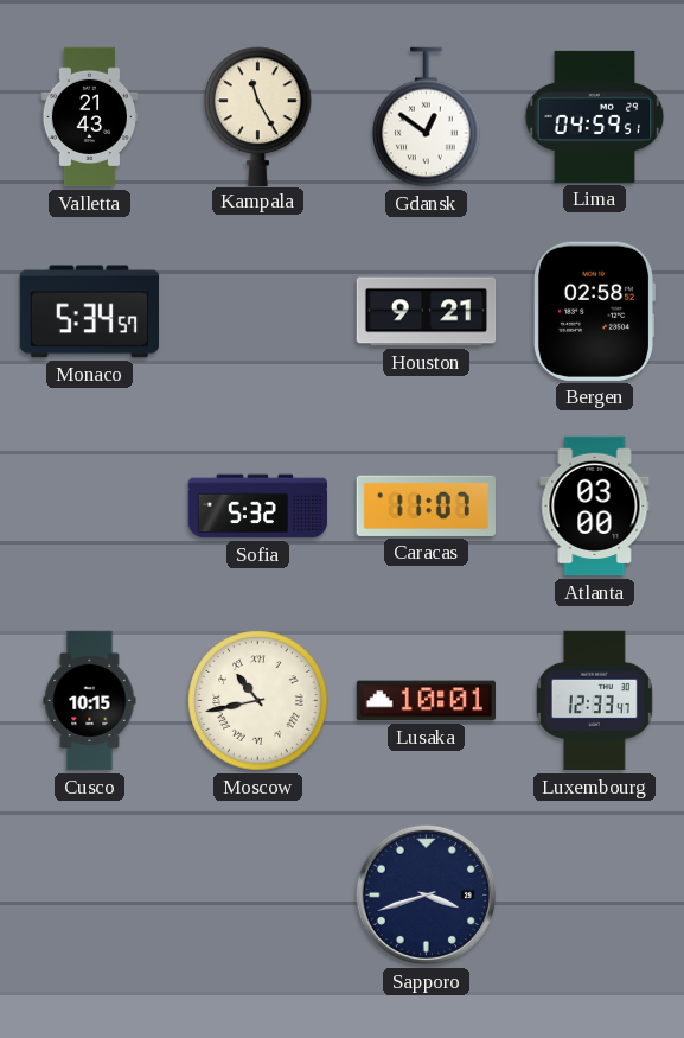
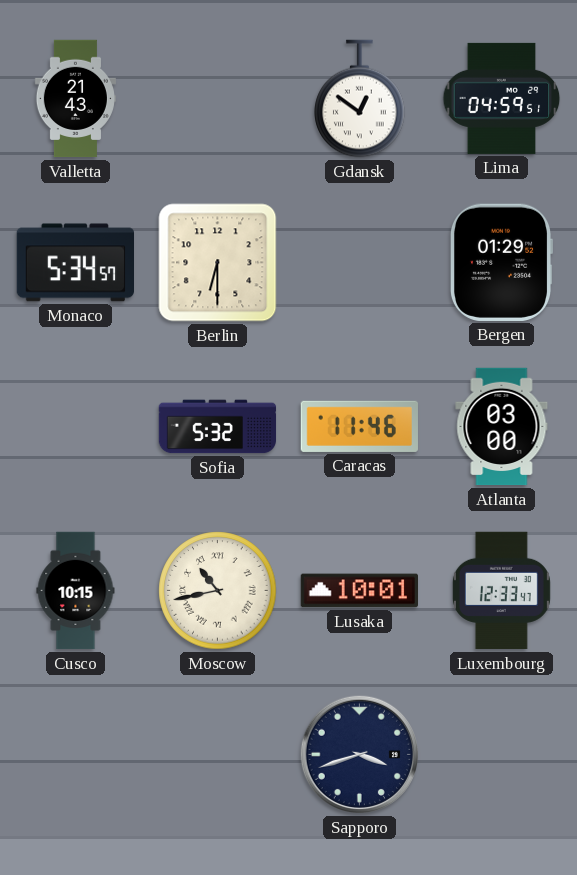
Kampala: 11:25 -> none (258, 116)
Berlin: none -> 6:30 (218, 263)
Houston: 9:21 -> none (427, 312)
Bergen: 02:58 -> 01:29 (500, 262)
Caracas: 11:07 -> 11:46 (359, 426)
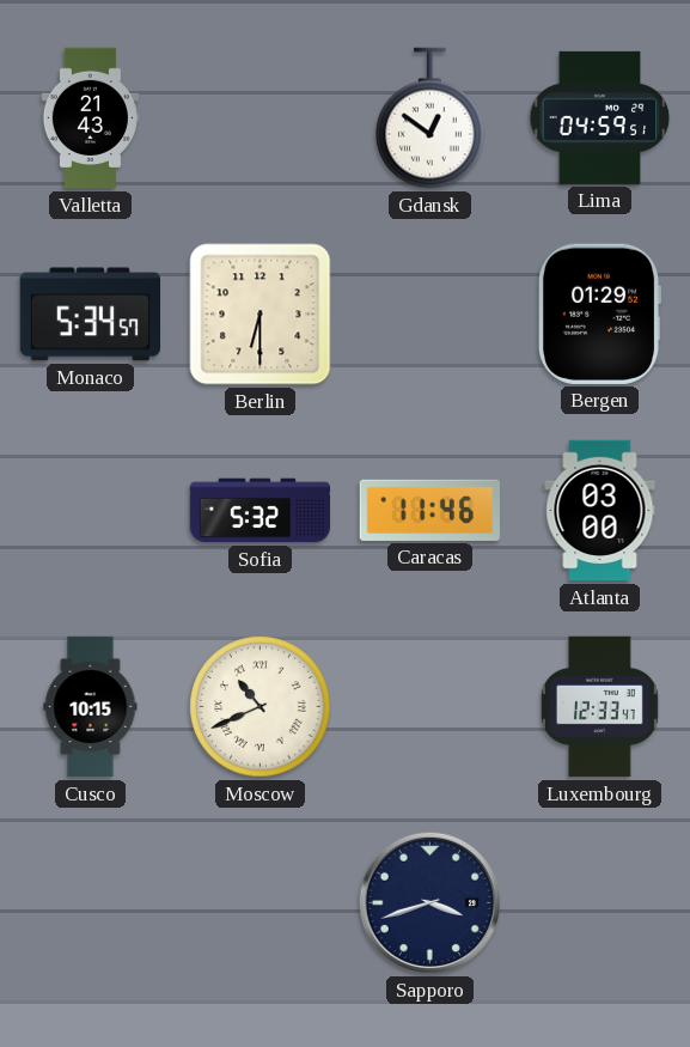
Moscow: 10:43 -> 10:41 (261, 707)
Lusaka: 10:01 -> none (359, 591)
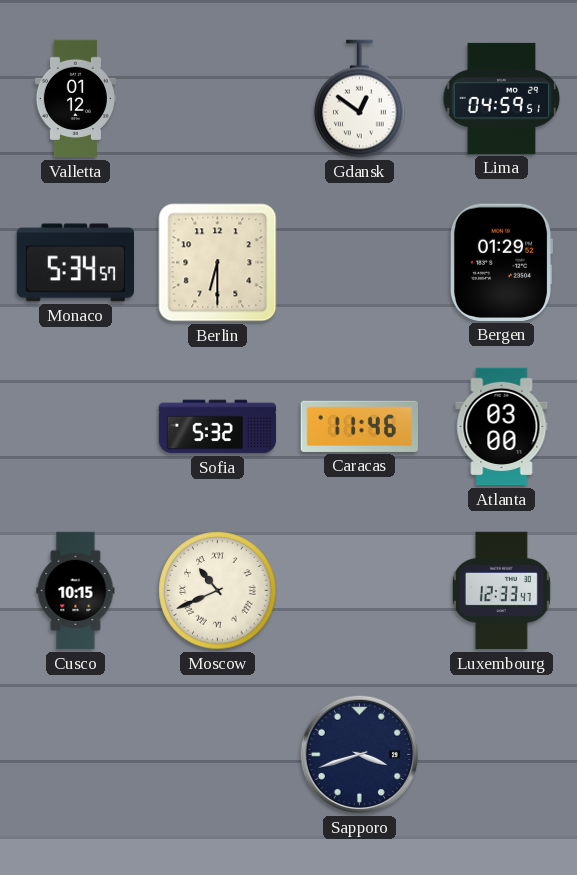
Valletta: 21:43 -> 01:12 (75, 99)
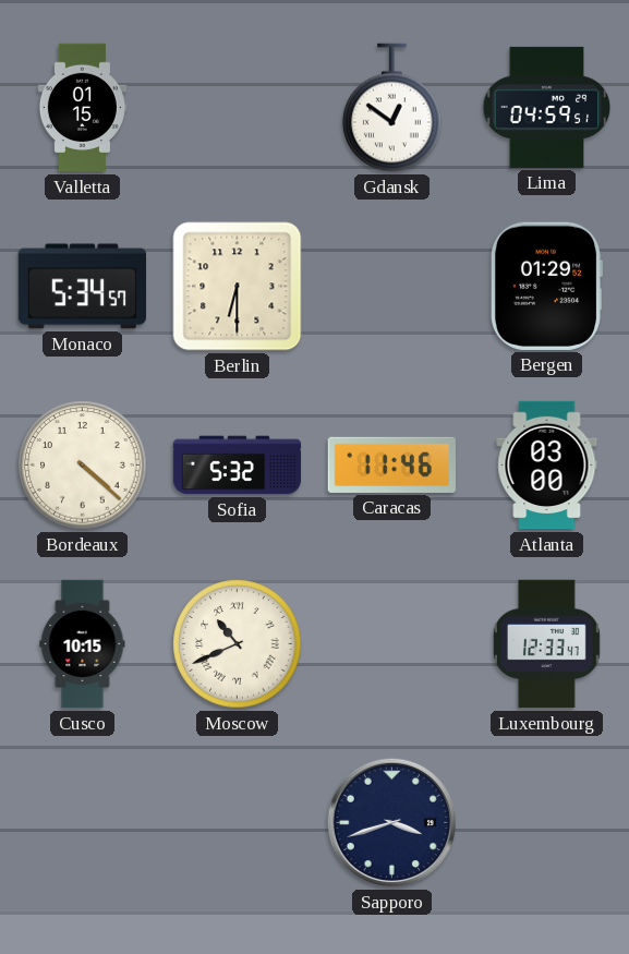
Valletta: 01:12 -> 01:15 (82, 108)
Bordeaux: none -> 4:22 (83, 466)
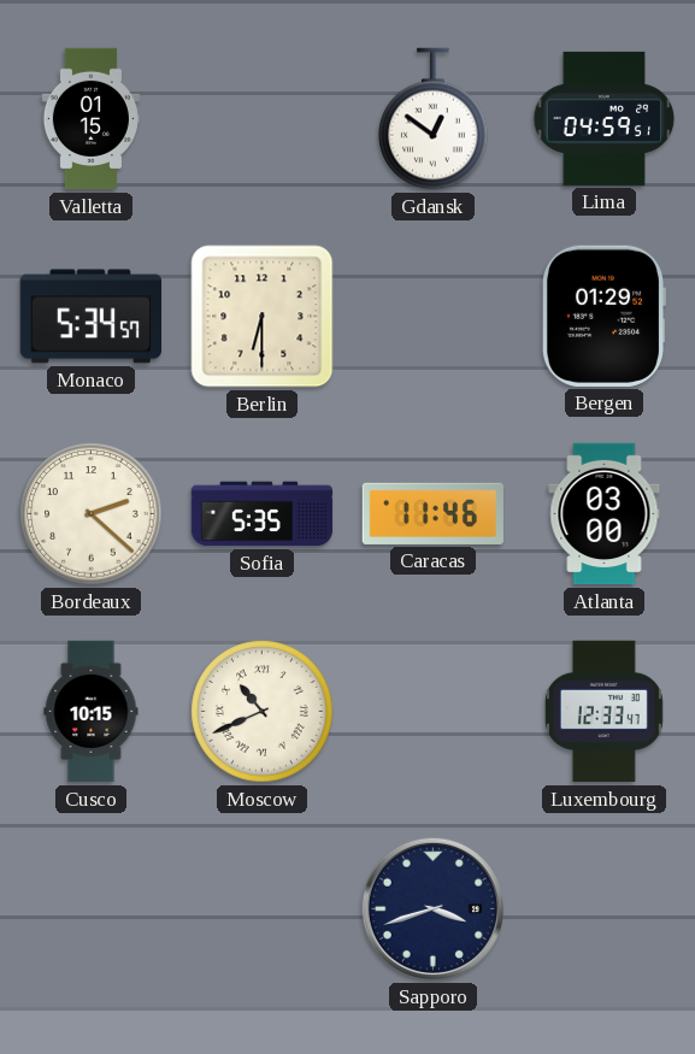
Bordeaux: 4:22 -> 2:22 (92, 514)
Sofia: 5:32 -> 5:35 (263, 514)
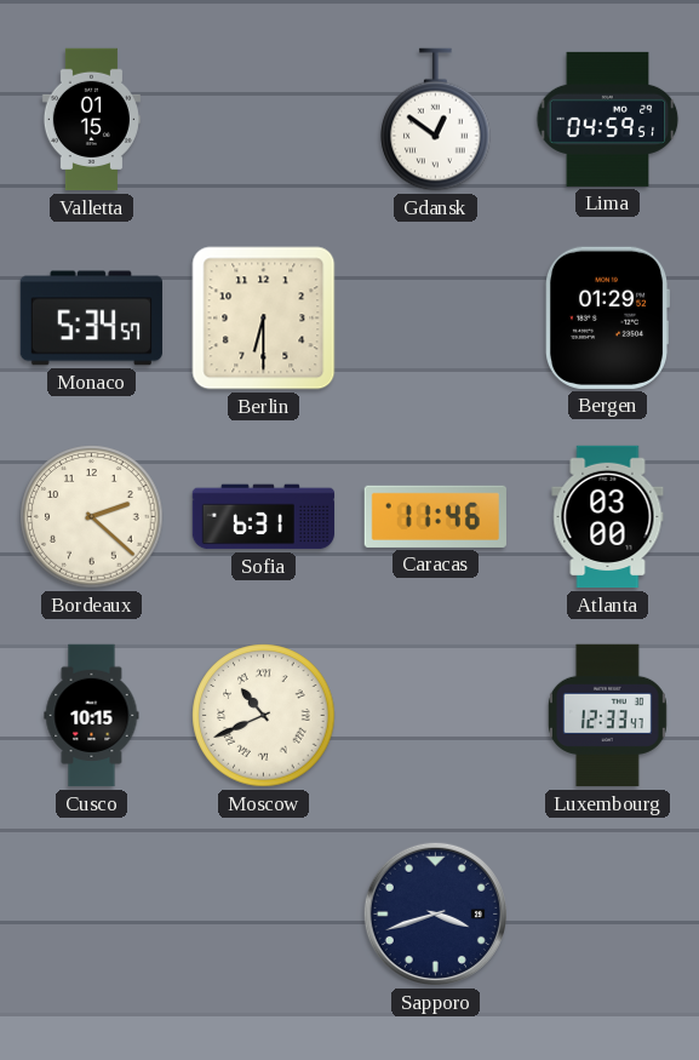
Sofia: 5:35 -> 6:31 (264, 517)
